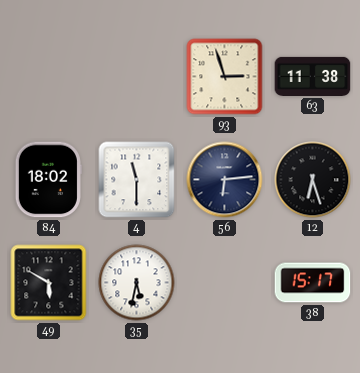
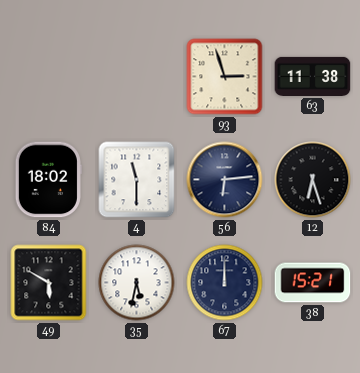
67: none -> 12:00 (225, 283)
38: 15:17 -> 15:21 (313, 283)
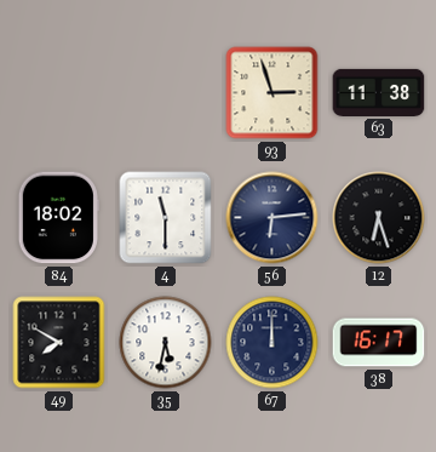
49: 5:50 -> 7:50 (59, 343)
38: 15:21 -> 16:17 (379, 343)
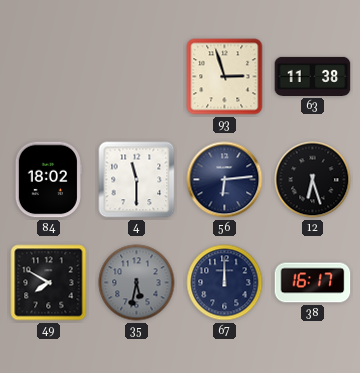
35 dial: white -> grey (137, 283)
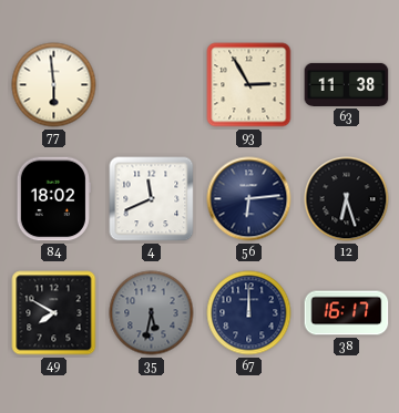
77: none -> 5:59 (54, 85)
93: 2:57 -> 2:55 (249, 85)
4: 11:30 -> 11:41 (152, 199)
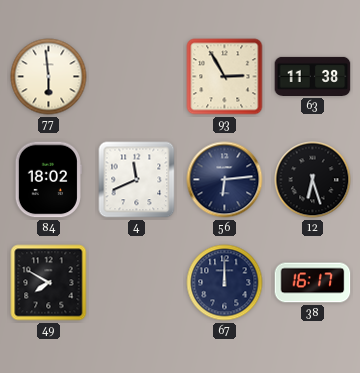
35: 5:32 -> none (152, 313)
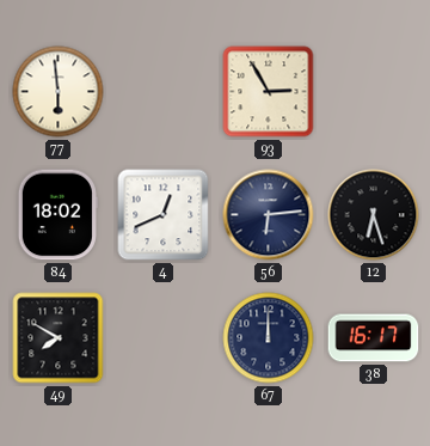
63: 11:38 -> none (313, 76)
4: 11:41 -> 12:41 (164, 215)
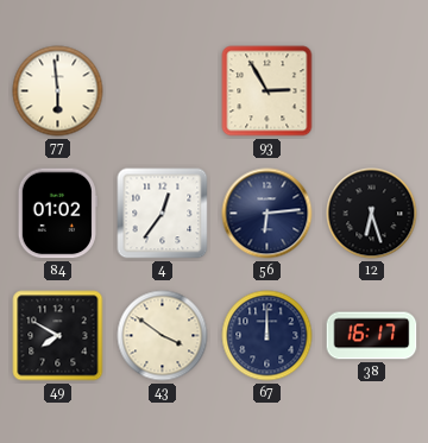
84: 18:02 -> 01:02 (57, 214)
4: 12:41 -> 12:36 (163, 214)
43: none -> 3:51 (163, 336)
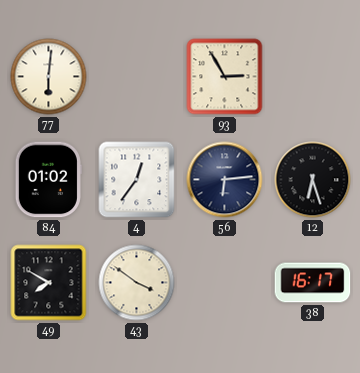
77: 5:59 -> 6:01 (49, 77)
67: 12:00 -> none (267, 336)
